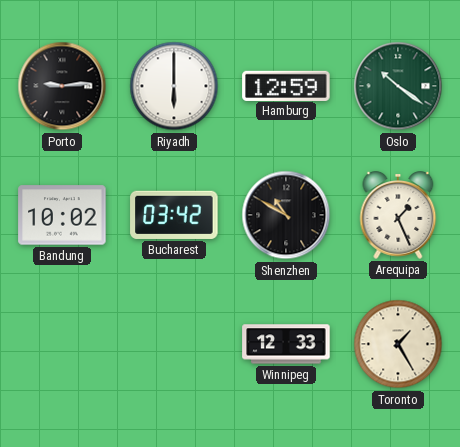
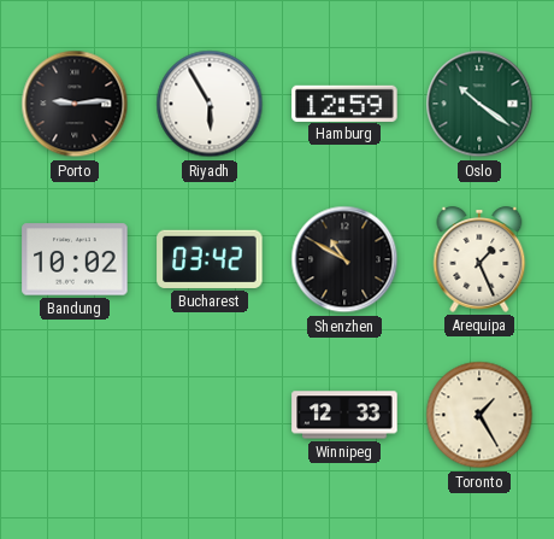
Riyadh: 6:00 -> 5:55 (210, 104)
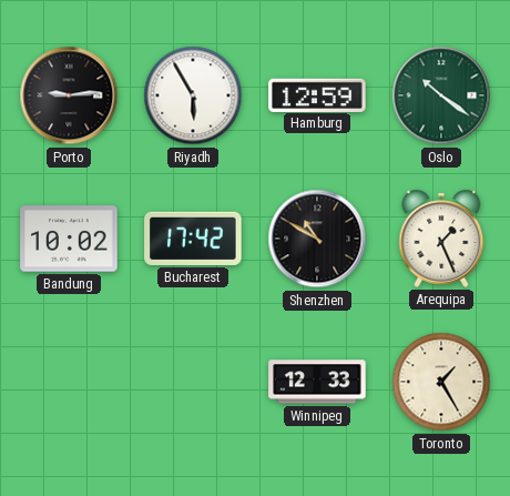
Bucharest: 03:42 -> 17:42 (193, 239)
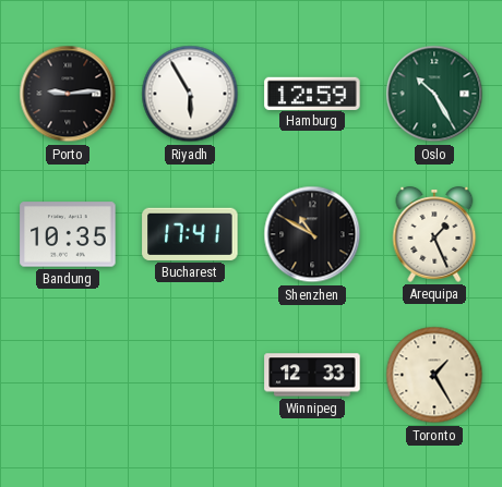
Oslo: 10:21 -> 10:25 (434, 94)
Bandung: 10:02 -> 10:35 (68, 234)
Bucharest: 17:42 -> 17:41 (190, 234)
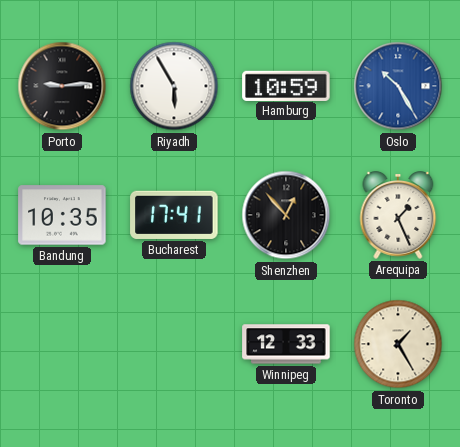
Hamburg: 12:59 -> 10:59 (286, 85)
Oslo dial: green -> blue (398, 86)
Shenzhen: 10:50 -> 12:53 (286, 215)
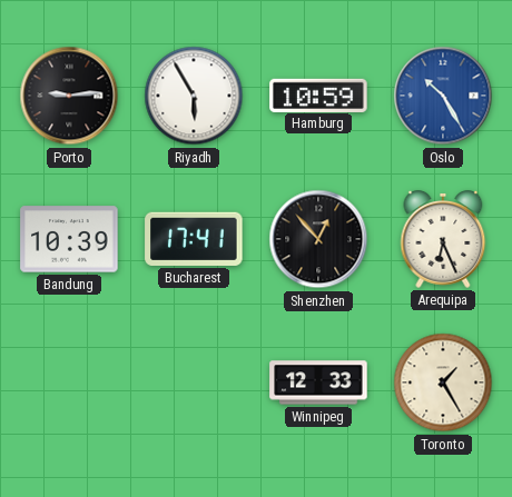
Bandung: 10:35 -> 10:39 (69, 239)
Arequipa: 1:26 -> 6:26 (443, 239)
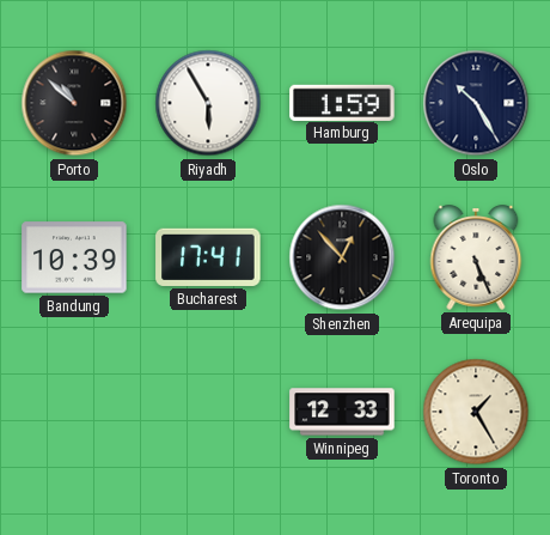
Porto: 9:14 -> 10:52 (74, 103)
Hamburg: 10:59 -> 1:59 (342, 102)
Oslo dial: blue -> navy (476, 103)
Arequipa: 6:26 -> 5:26 (476, 257)
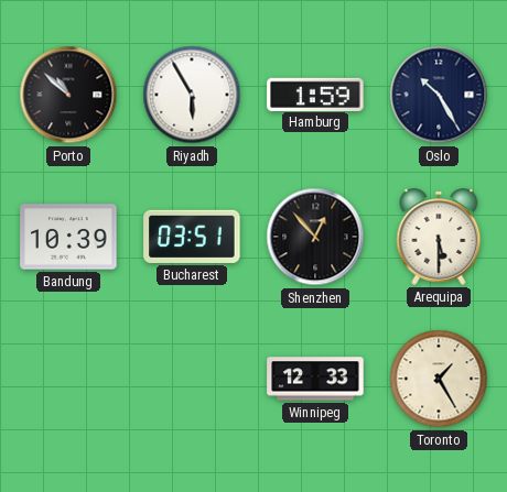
Bucharest: 17:41 -> 03:51 (192, 237)
Arequipa: 5:26 -> 5:30 (439, 237)
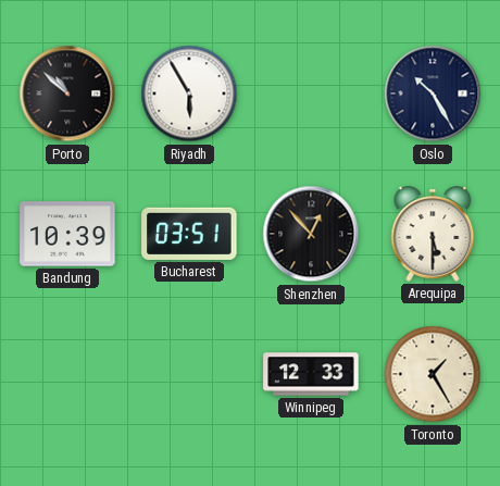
Hamburg: 1:59 -> none (315, 94)
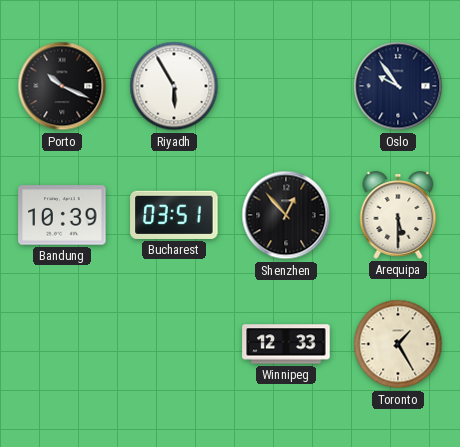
Porto: 10:52 -> 10:19 (62, 86)
Oslo: 10:25 -> 9:54 (398, 86)
